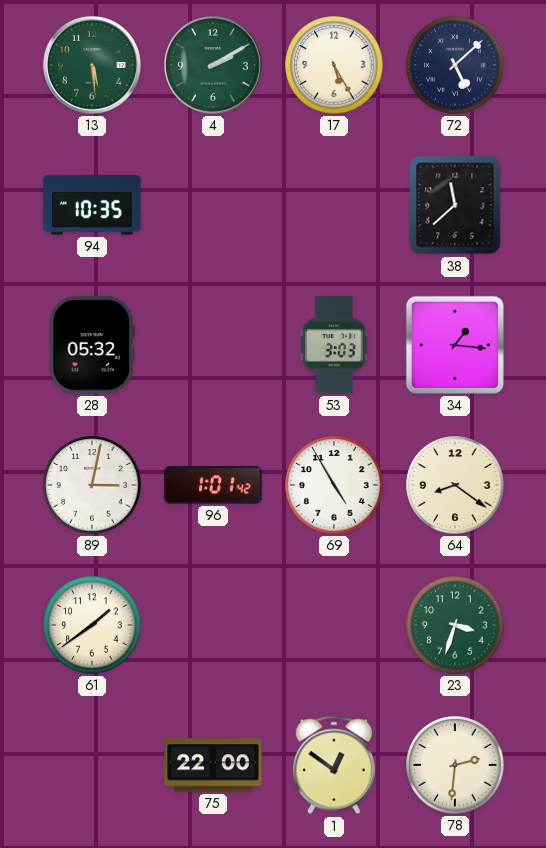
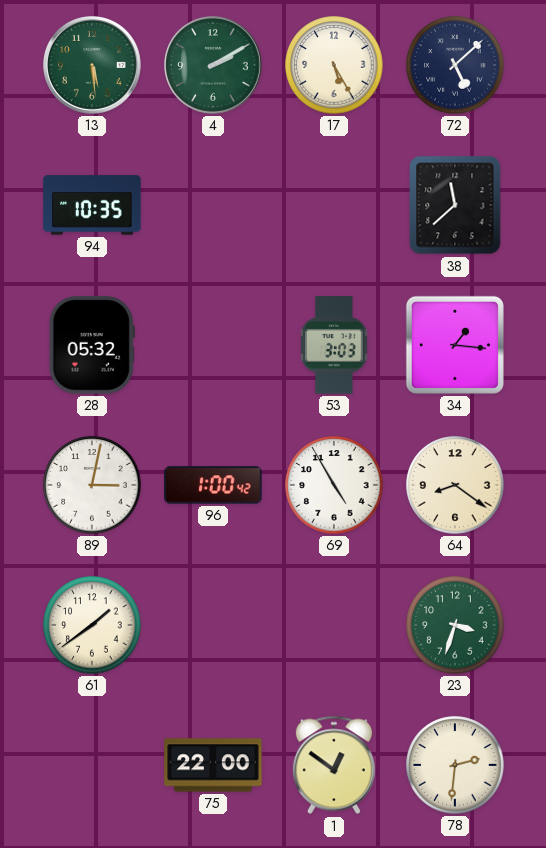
96: 1:01 -> 1:00 (213, 485)
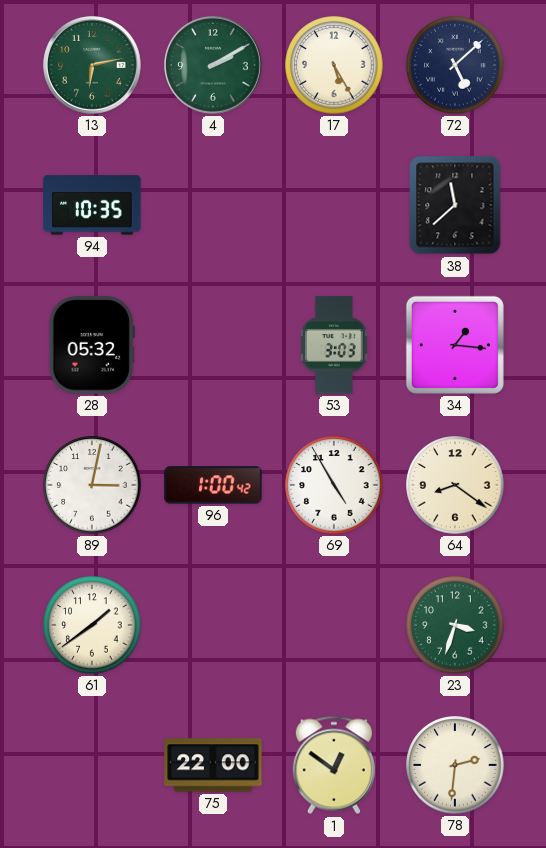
13: 5:29 -> 6:13 (93, 66)
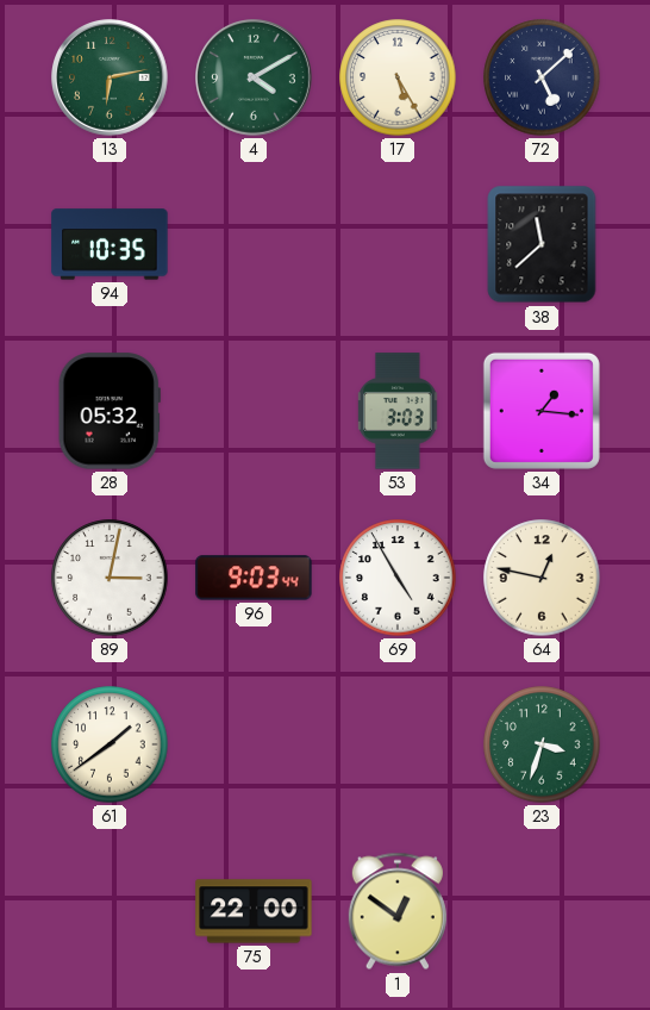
4: 2:10 -> 4:10 (255, 79)
96: 1:00 -> 9:03 (254, 578)
64: 8:21 -> 12:47 (542, 578)
78: 2:31 -> none (455, 765)
